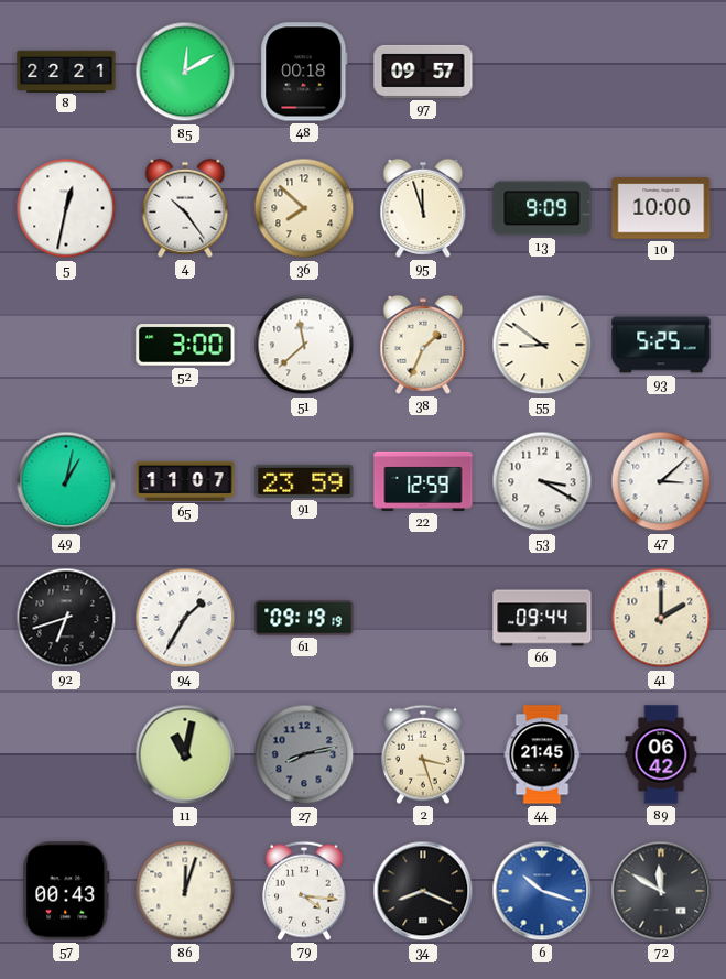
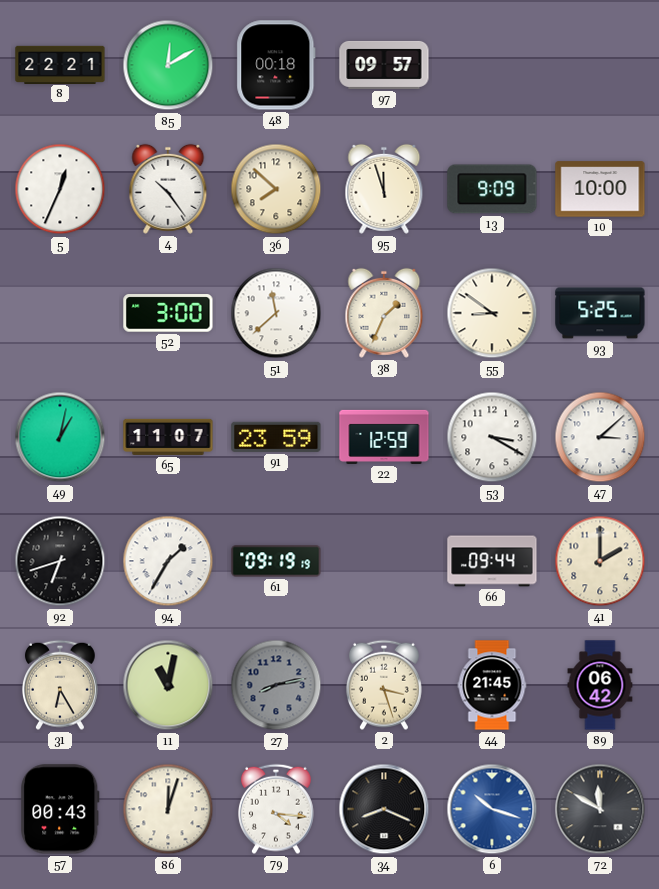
5: 12:32 -> 12:34 (60, 189)
31: none -> 6:25 (61, 685)
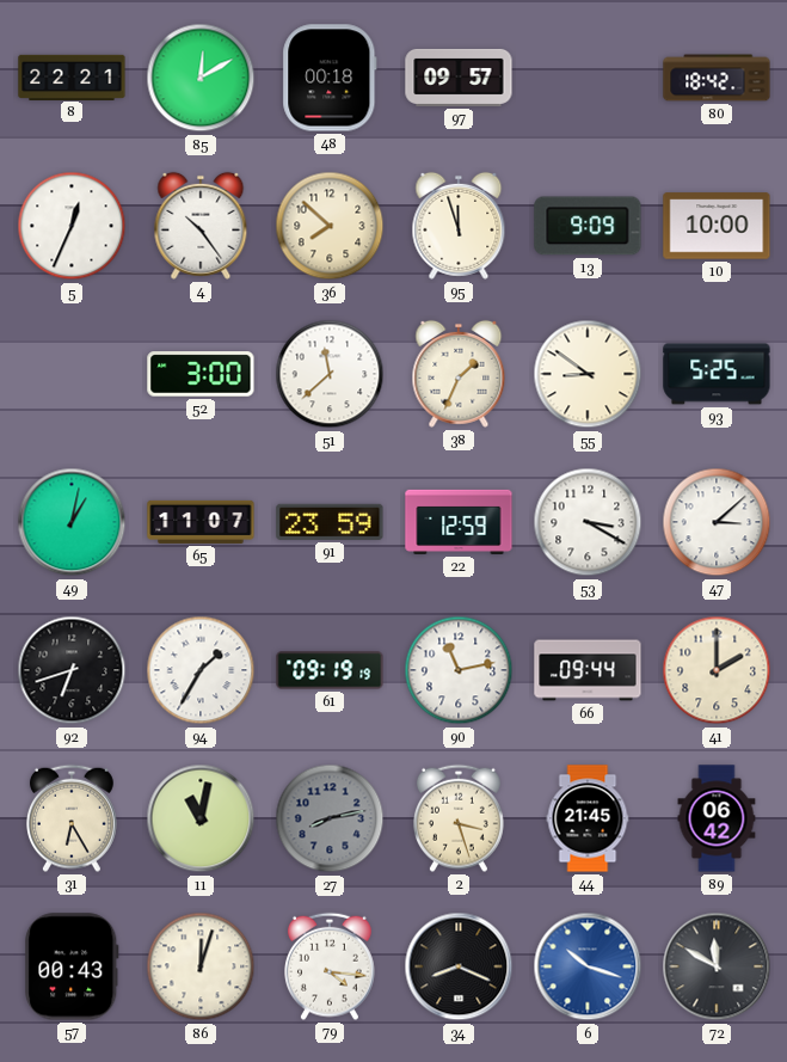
80: none -> 18:42 (717, 78)
90: none -> 11:13 (459, 670)
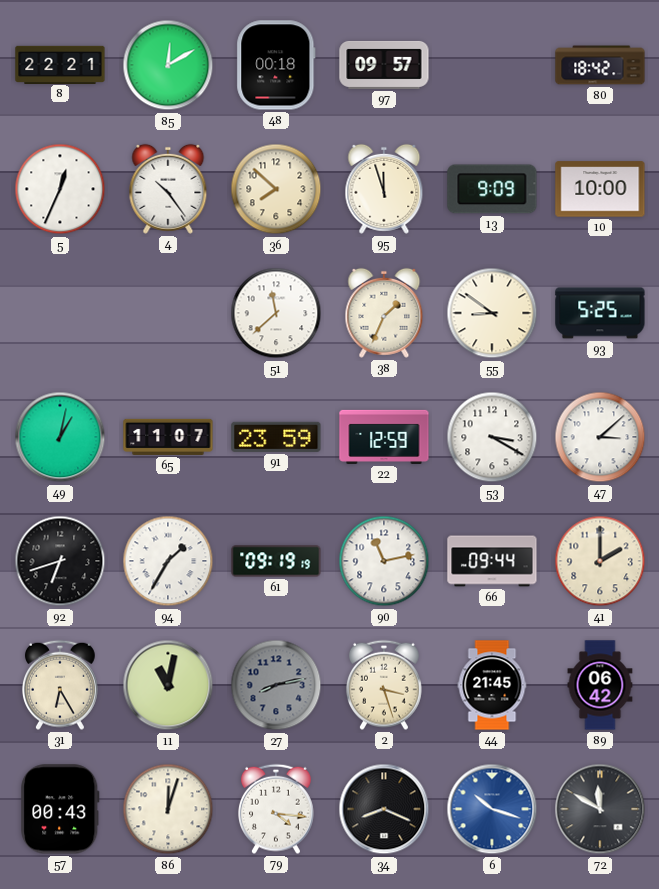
52: 3:00 -> none (201, 374)
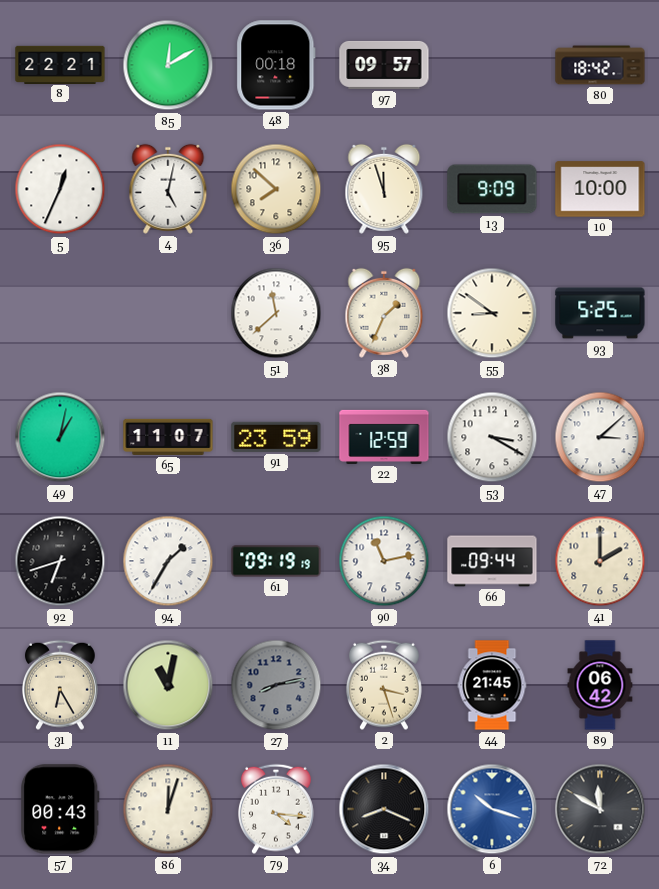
4: 10:24 -> 5:02 (168, 189)
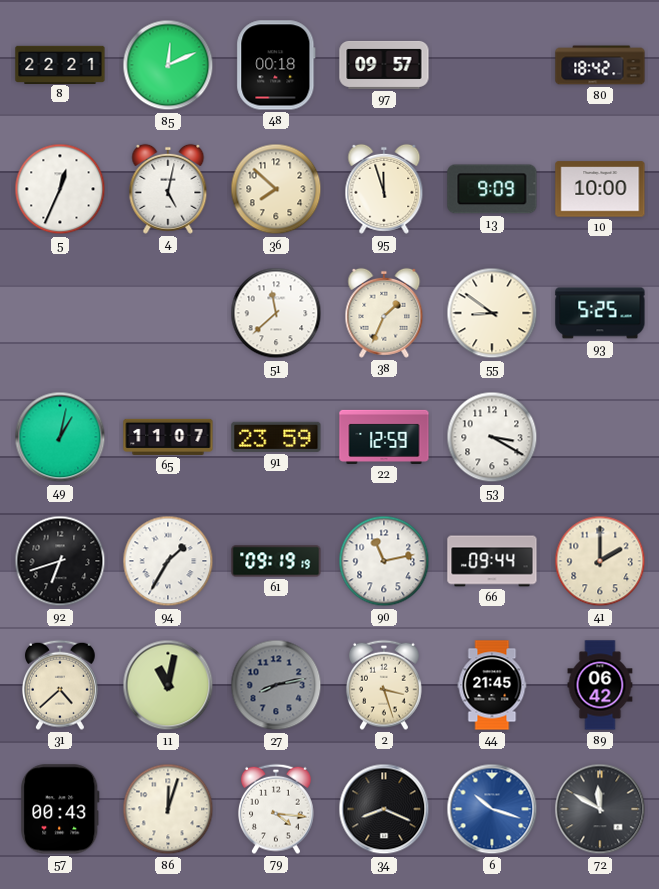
85: 12:10 -> 12:11 (168, 65)
47: 3:08 -> none (600, 437)
31: 6:25 -> 4:38 (61, 685)
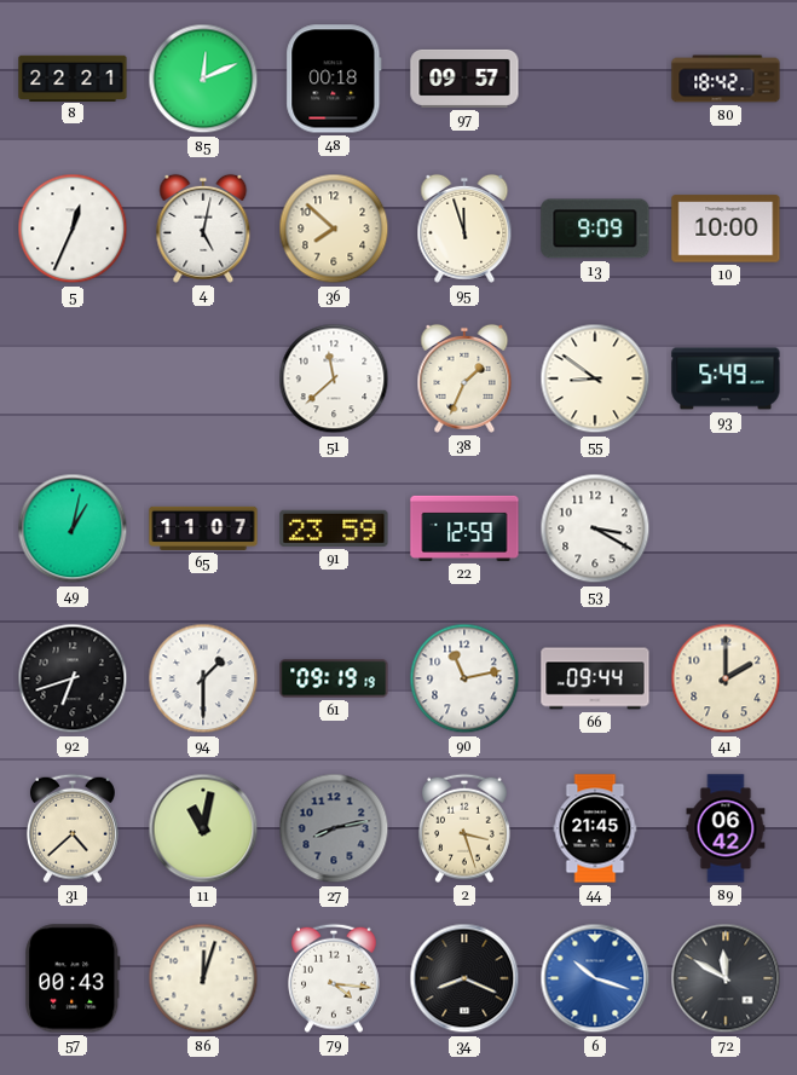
93: 5:25 -> 5:49 (726, 378)
94: 1:35 -> 1:30 (203, 678)
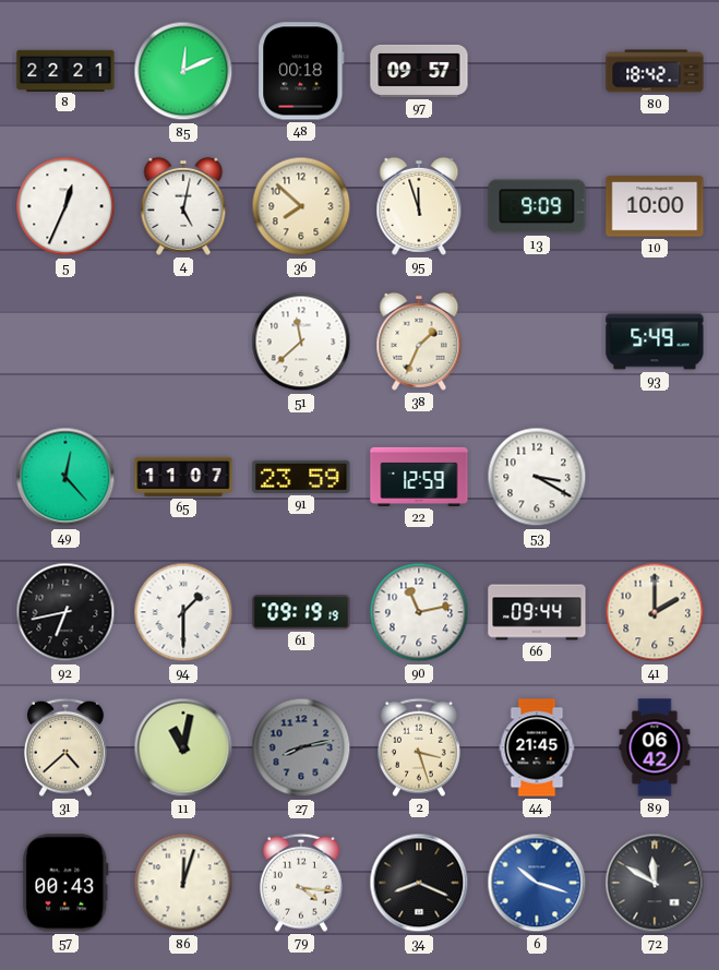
55: 8:51 -> none (595, 378)
49: 1:02 -> 12:23 (65, 477)
92: 6:42 -> 6:43 (65, 612)
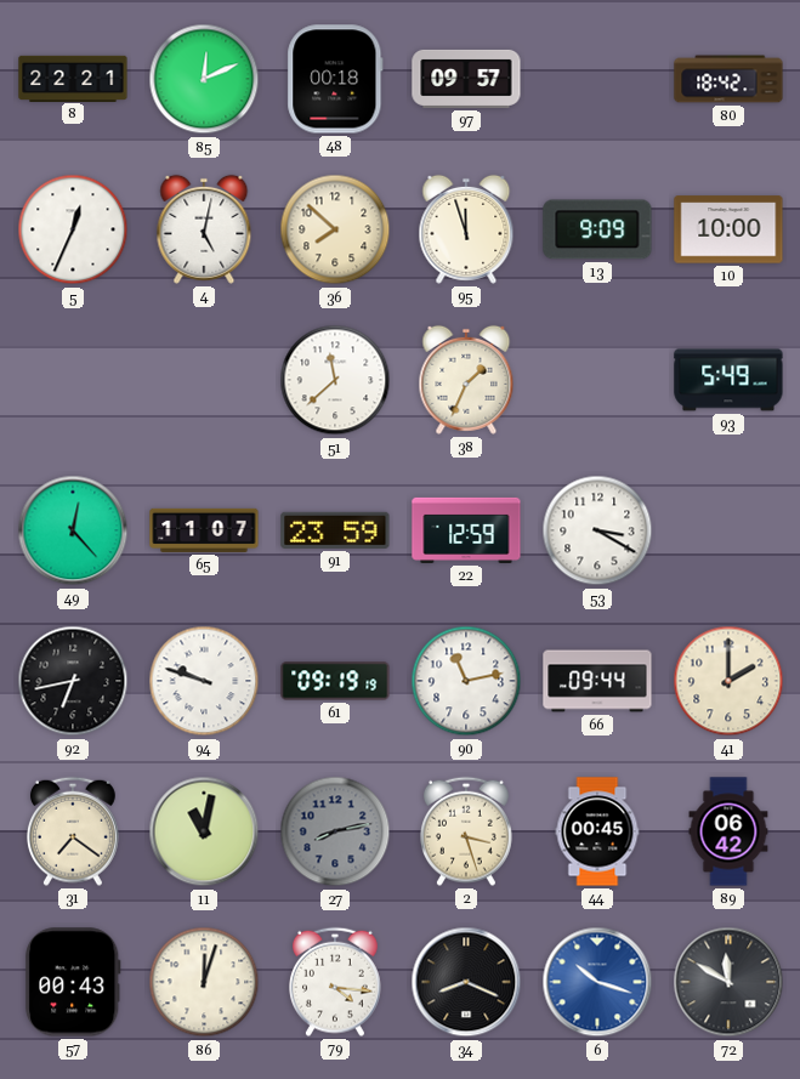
94: 1:30 -> 9:48 (204, 681)
31: 4:38 -> 7:21 (74, 831)
44: 21:45 -> 00:45 (597, 831)
